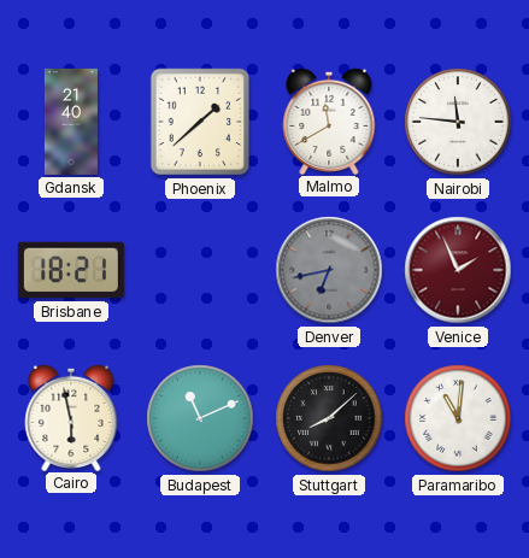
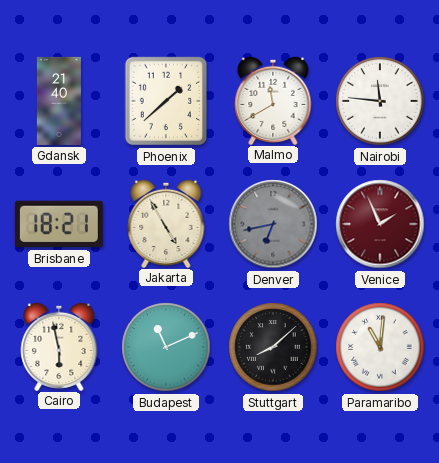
Jakarta: none -> 4:55 (166, 223)
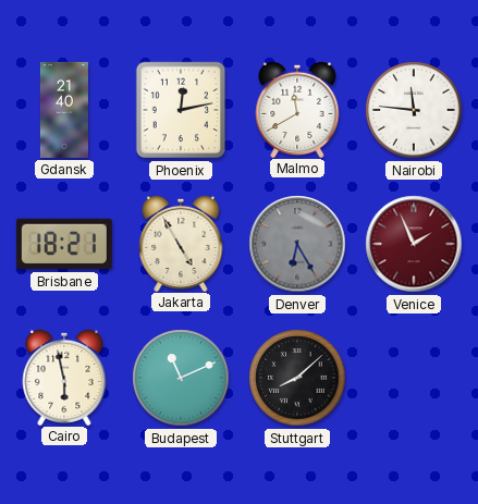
Phoenix: 1:38 -> 12:13 (181, 110)
Denver: 6:43 -> 6:25 (297, 244)
Paramaribo: 11:01 -> none (380, 347)
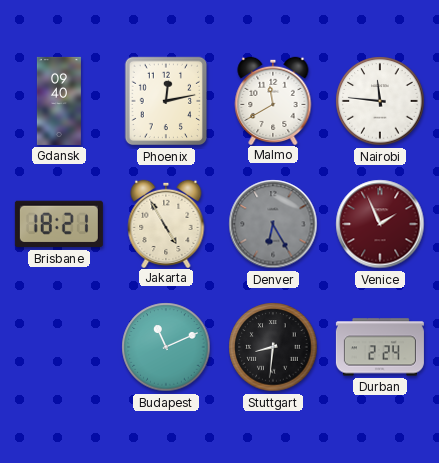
Gdansk: 21:40 -> 09:40 (59, 101)
Cairo: 5:58 -> none (64, 377)
Stuttgart: 8:08 -> 8:31 (273, 347)
Durban: none -> 2:24 (380, 347)
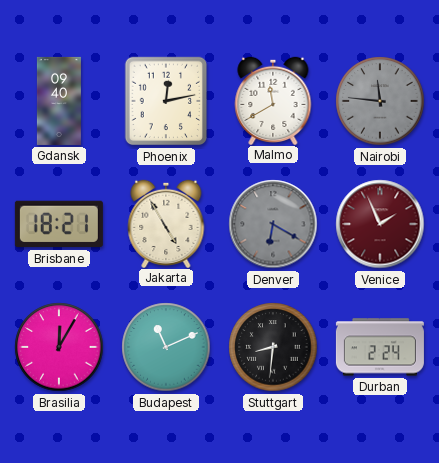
Nairobi dial: white -> grey (380, 101)
Denver: 6:25 -> 6:20 (273, 224)
Brasilia: none -> 12:05 (59, 347)
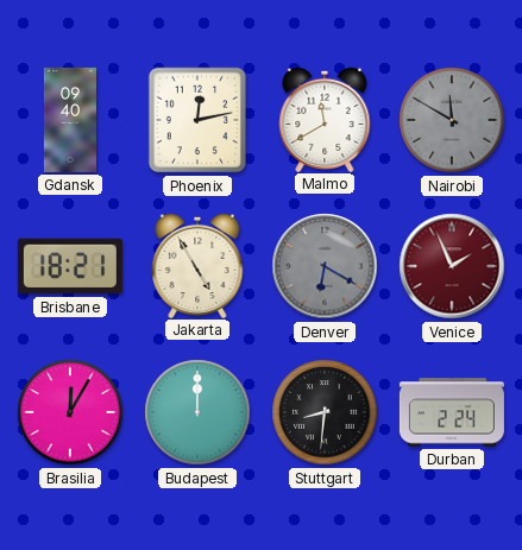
Nairobi: 11:46 -> 11:50 (452, 120)
Budapest: 11:11 -> 12:00 (197, 412)
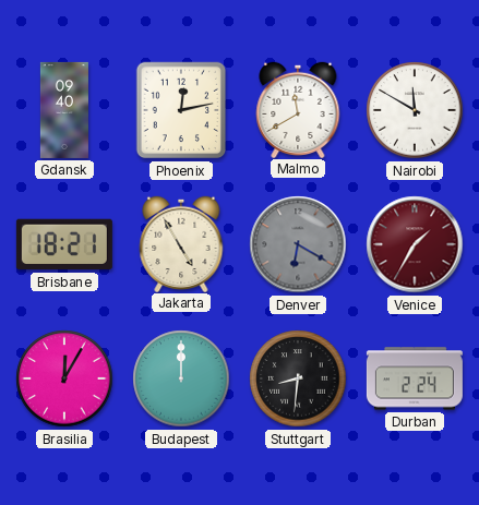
Nairobi dial: grey -> white (415, 110)
Venice: 1:56 -> 1:35 (415, 244)
